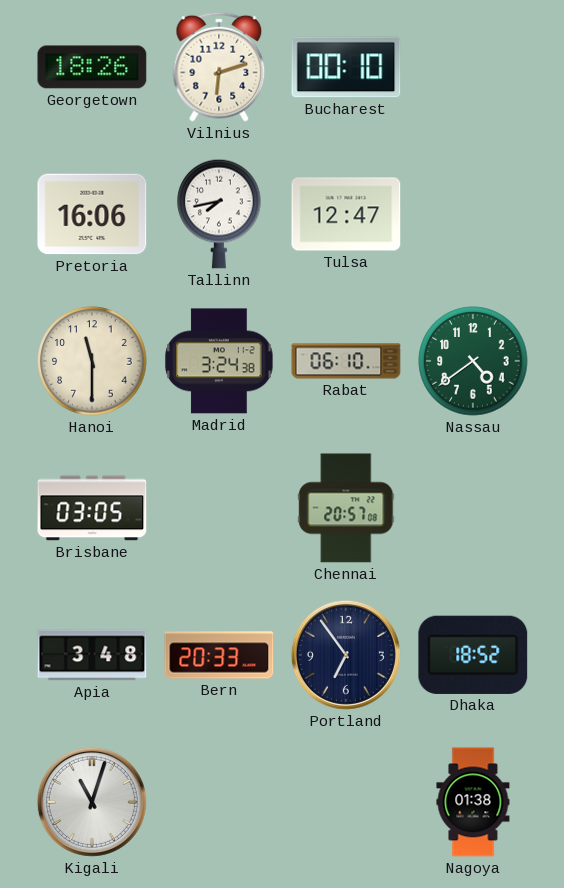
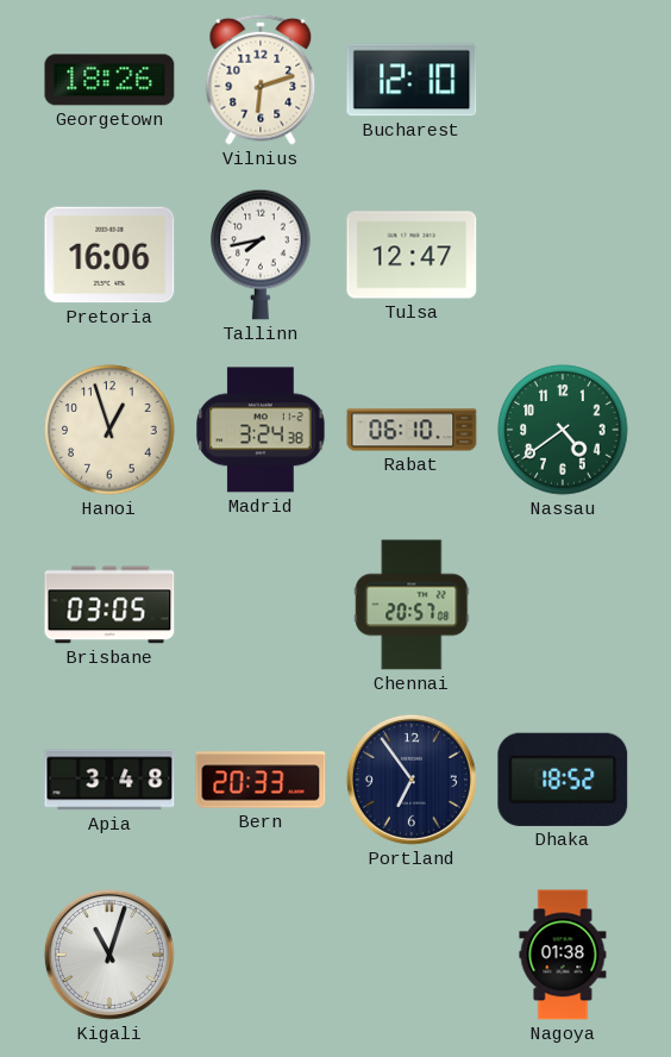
Bucharest: 00:10 -> 12:10 (412, 80)
Hanoi: 11:30 -> 12:57 (109, 430)
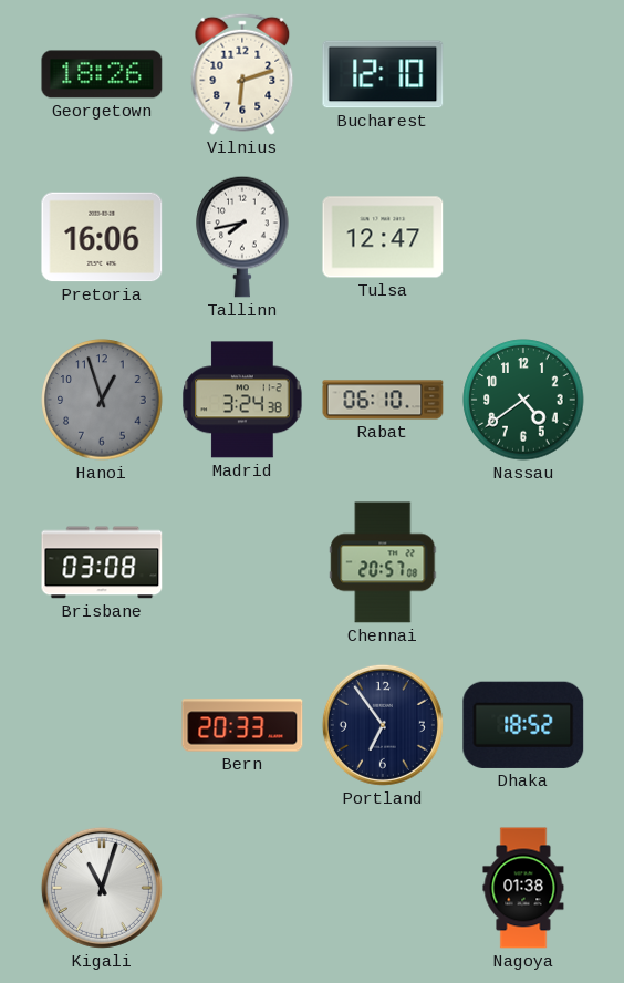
Hanoi dial: cream -> grey (102, 400)
Brisbane: 03:05 -> 03:08 (102, 562)
Apia: 3:48 -> none (109, 780)
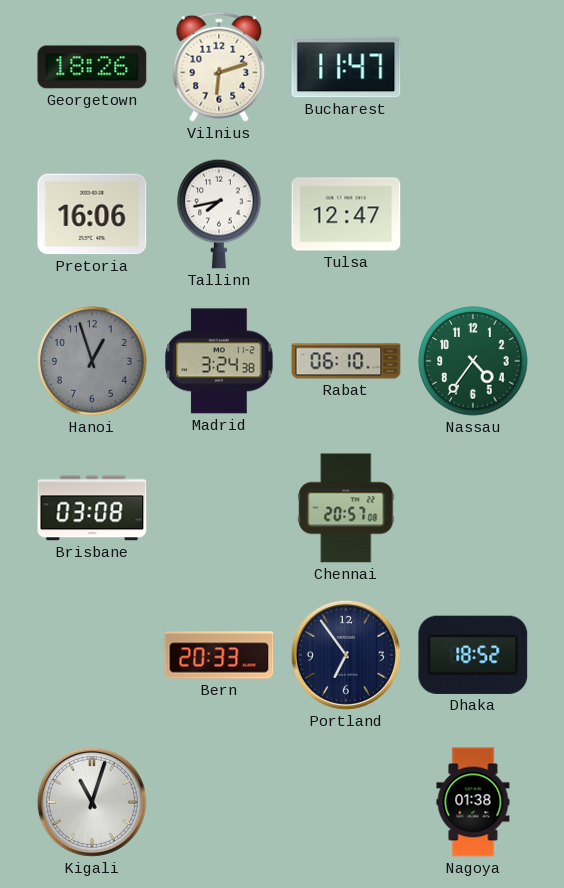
Bucharest: 12:10 -> 11:47 (346, 67)
Nassau: 4:39 -> 4:36 (473, 361)
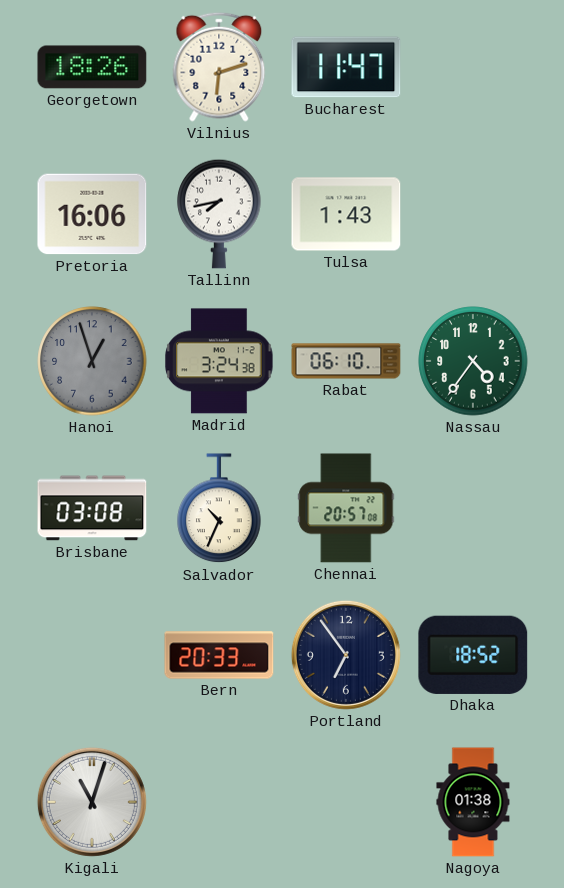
Tulsa: 12:47 -> 1:43 (346, 214)
Salvador: none -> 10:34 (219, 509)
